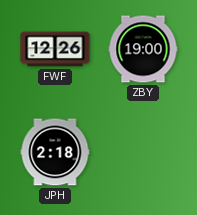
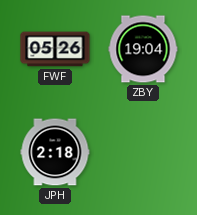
FWF: 12:26 -> 05:26 (55, 49)
ZBY: 19:00 -> 19:04 (143, 49)
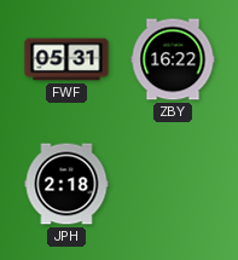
FWF: 05:26 -> 05:31 (66, 59)
ZBY: 19:04 -> 16:22 (173, 59)
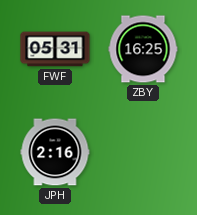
ZBY: 16:22 -> 16:25 (143, 49)
JPH: 2:18 -> 2:16 (55, 152)
